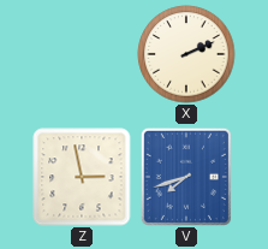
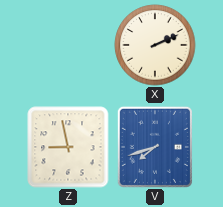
Z: 2:58 -> 8:58 (68, 147)
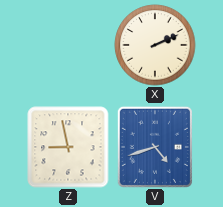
V: 7:42 -> 4:42 (155, 147)
